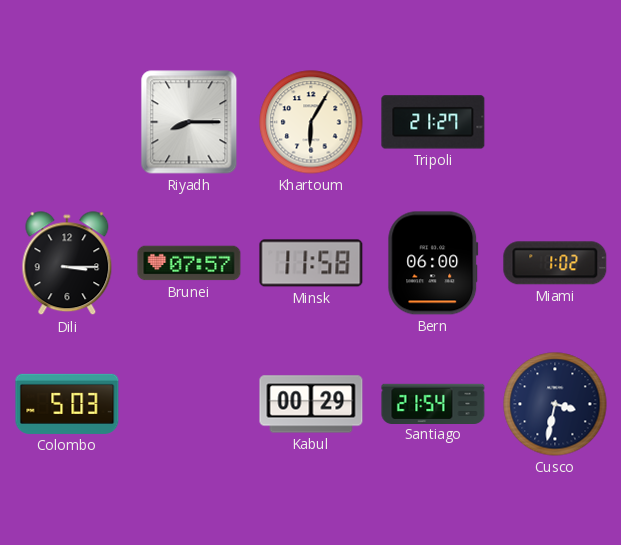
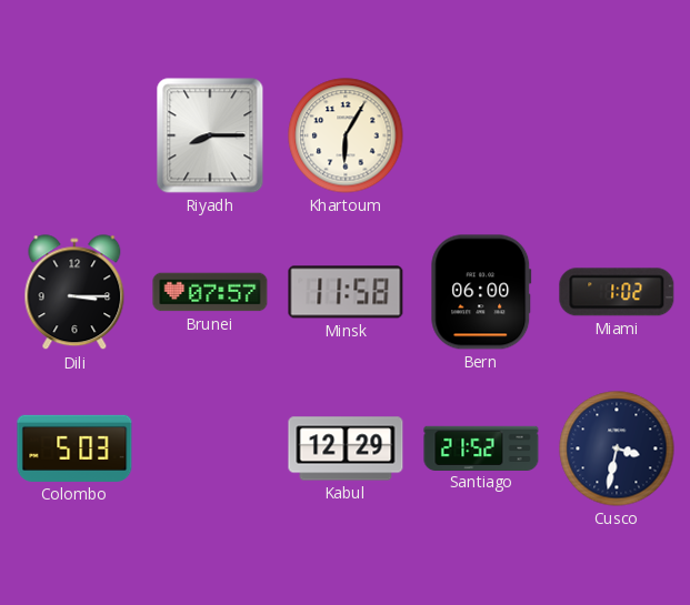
Tripoli: 21:27 -> none (433, 122)
Kabul: 00:29 -> 12:29 (346, 448)
Santiago: 21:54 -> 21:52 (481, 447)
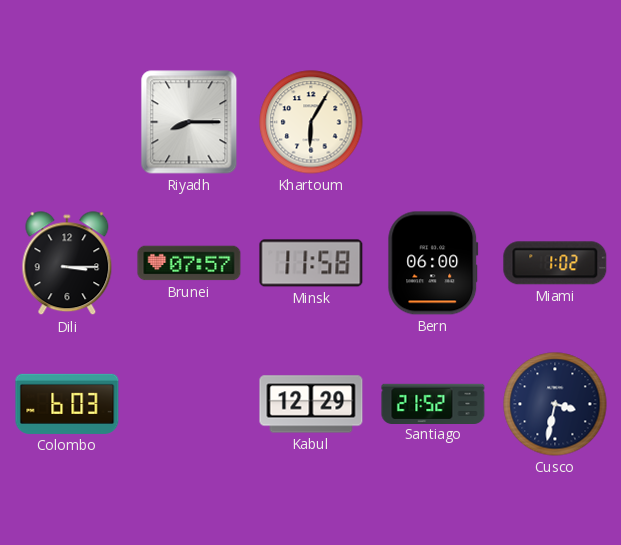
Colombo: 5:03 -> 6:03 (67, 404)
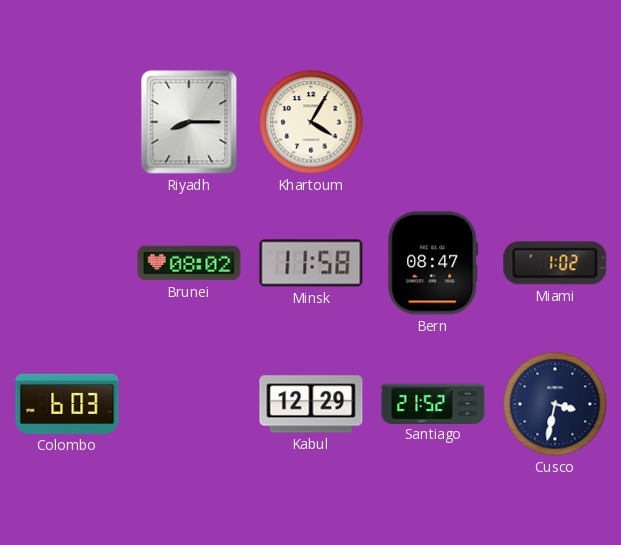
Khartoum: 6:05 -> 4:05 (311, 122)
Dili: 3:15 -> none (67, 264)
Brunei: 07:57 -> 08:02 (189, 263)
Bern: 06:00 -> 08:47 (433, 263)
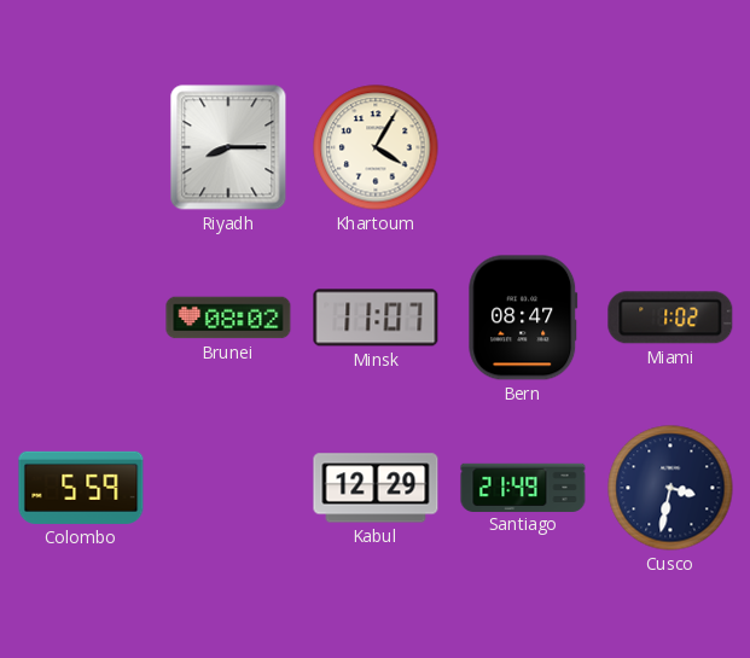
Minsk: 11:58 -> 11:07 (376, 318)
Colombo: 6:03 -> 5:59 (81, 488)
Santiago: 21:52 -> 21:49 (523, 487)
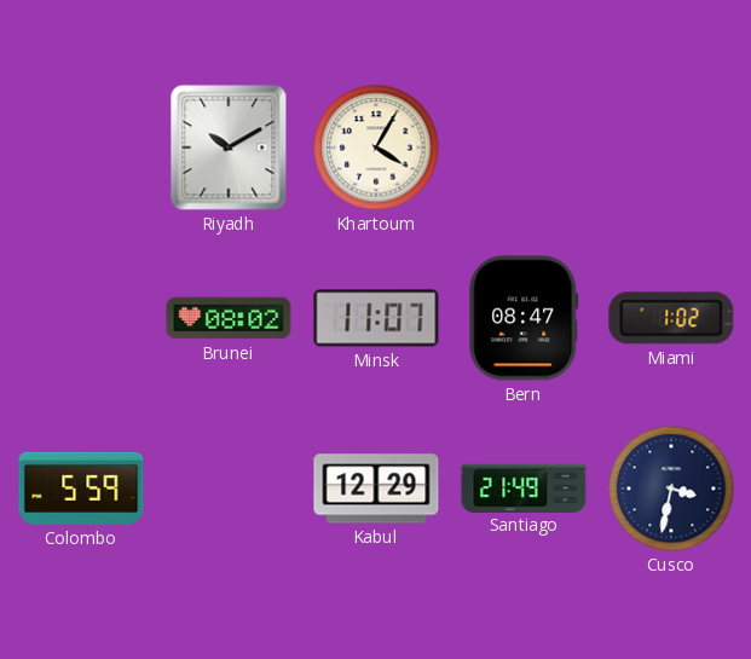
Riyadh: 8:15 -> 10:10 (229, 148)
